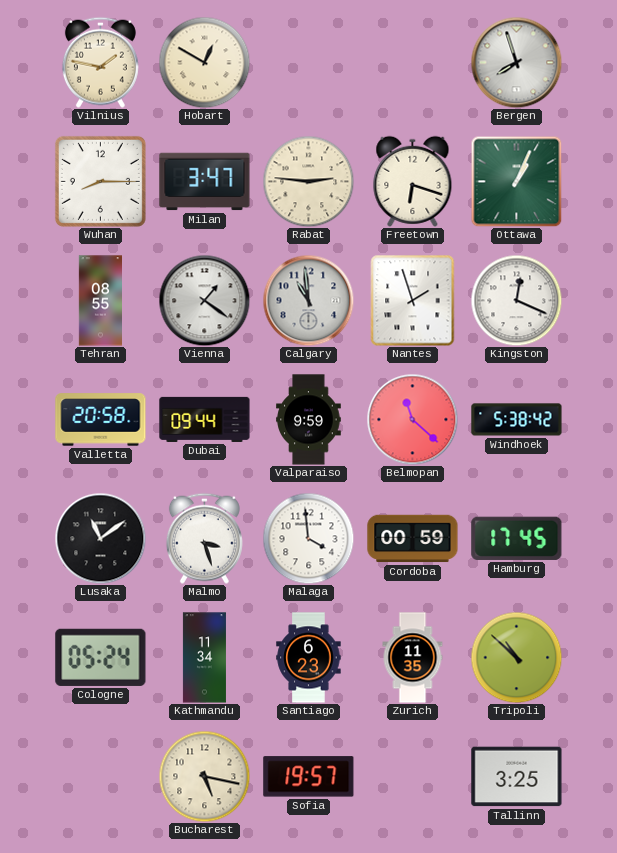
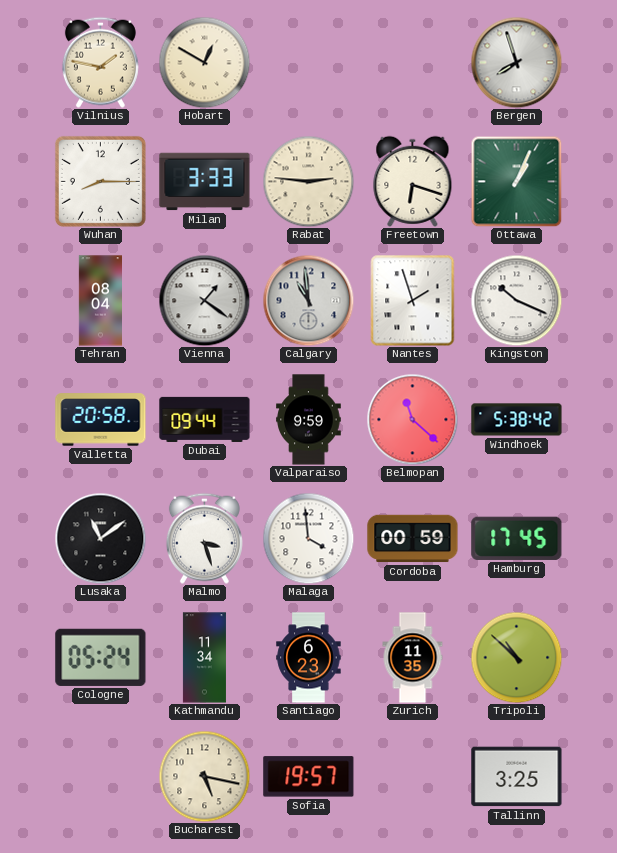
Milan: 3:47 -> 3:33 (205, 182)
Tehran: 08:55 -> 08:04 (101, 301)
Kingston: 12:19 -> 10:19 (516, 300)
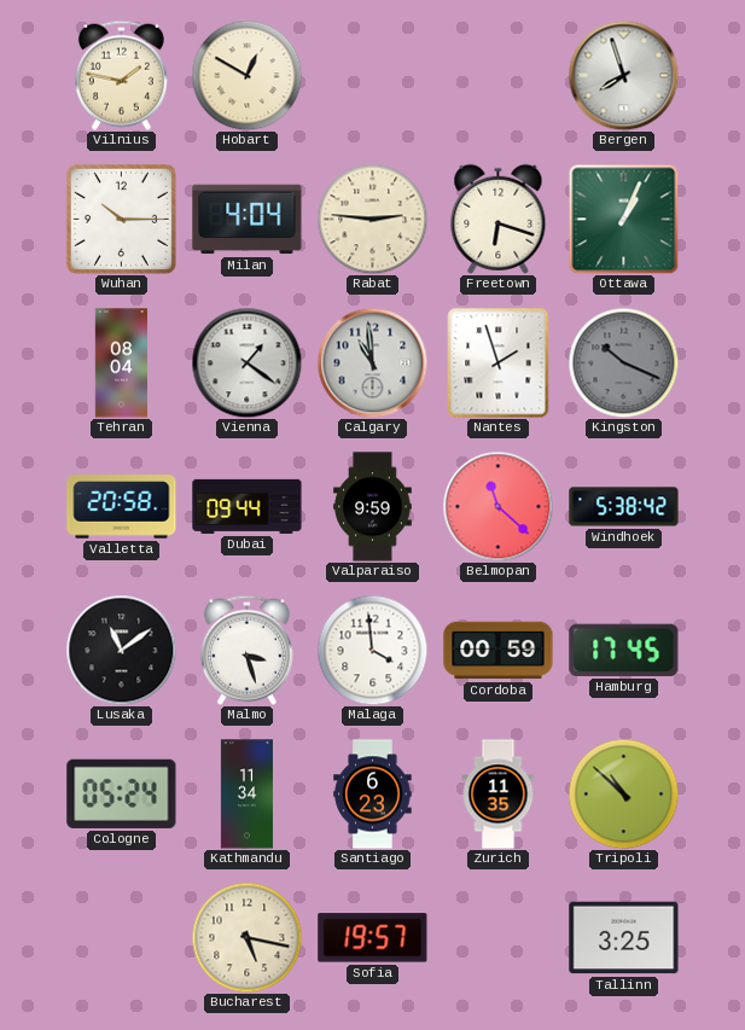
Wuhan: 8:15 -> 10:15 (121, 219)
Milan: 3:33 -> 4:04 (248, 220)
Kingston dial: white -> grey (623, 362)
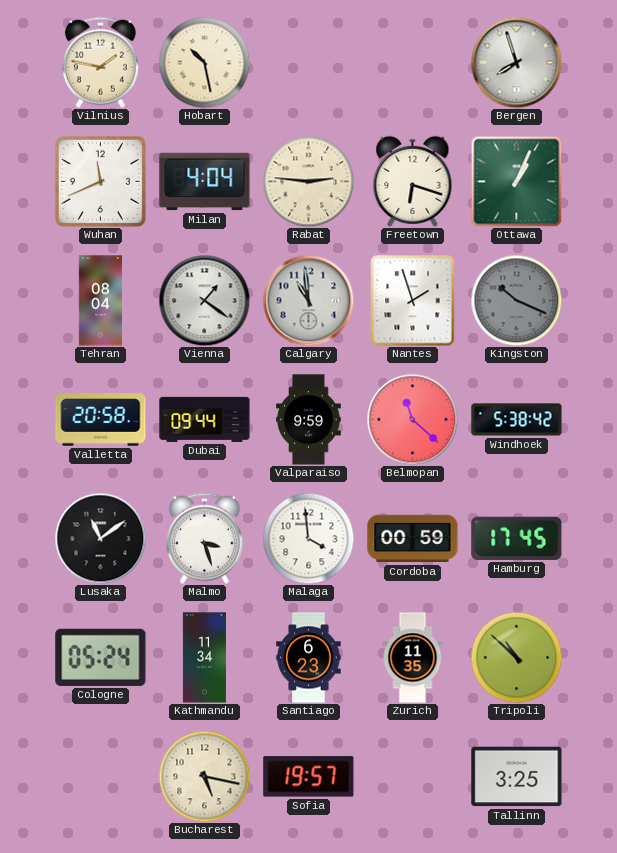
Hobart: 12:50 -> 10:28 (204, 62)
Wuhan: 10:15 -> 11:41 (100, 181)
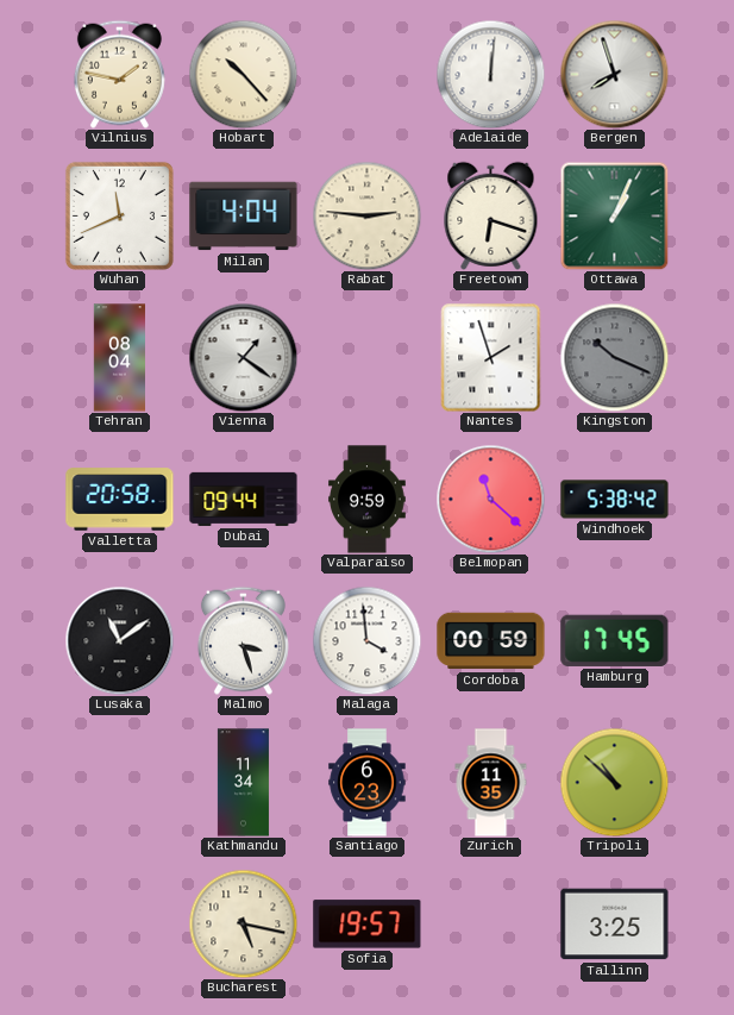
Hobart: 10:28 -> 10:23 (243, 74)
Adelaide: none -> 12:01 (490, 74)
Calgary: 10:59 -> none (308, 300)
Cologne: 05:24 -> none (101, 657)
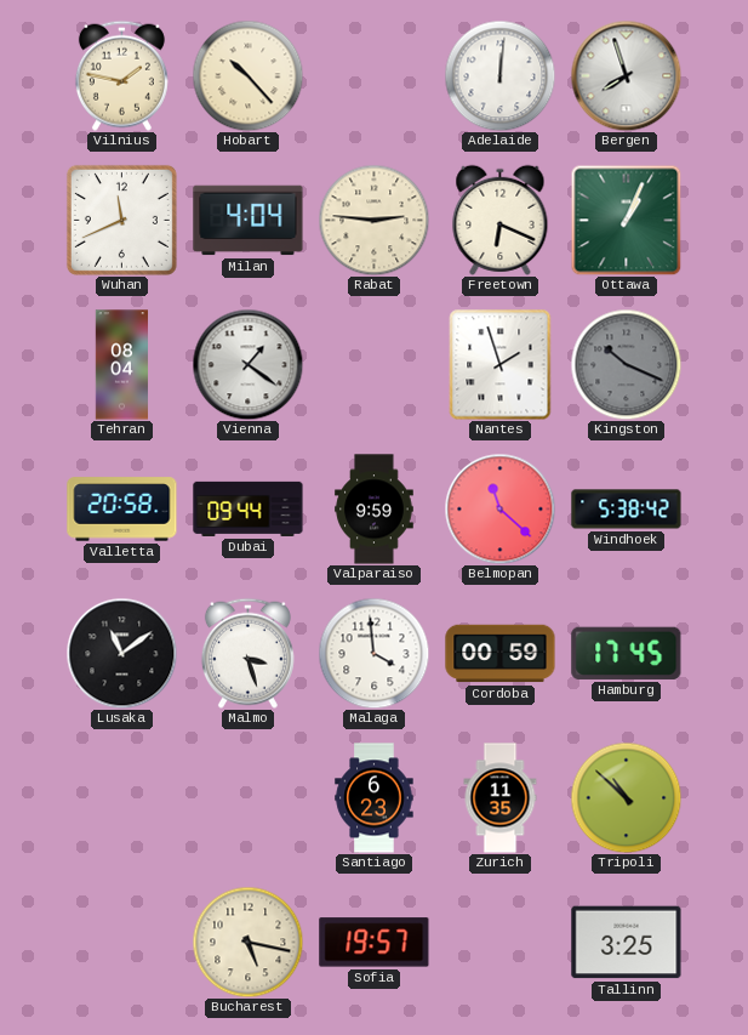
Freetown: 6:18 -> 6:19 (501, 220)
Kathmandu: 11:34 -> none (243, 783)
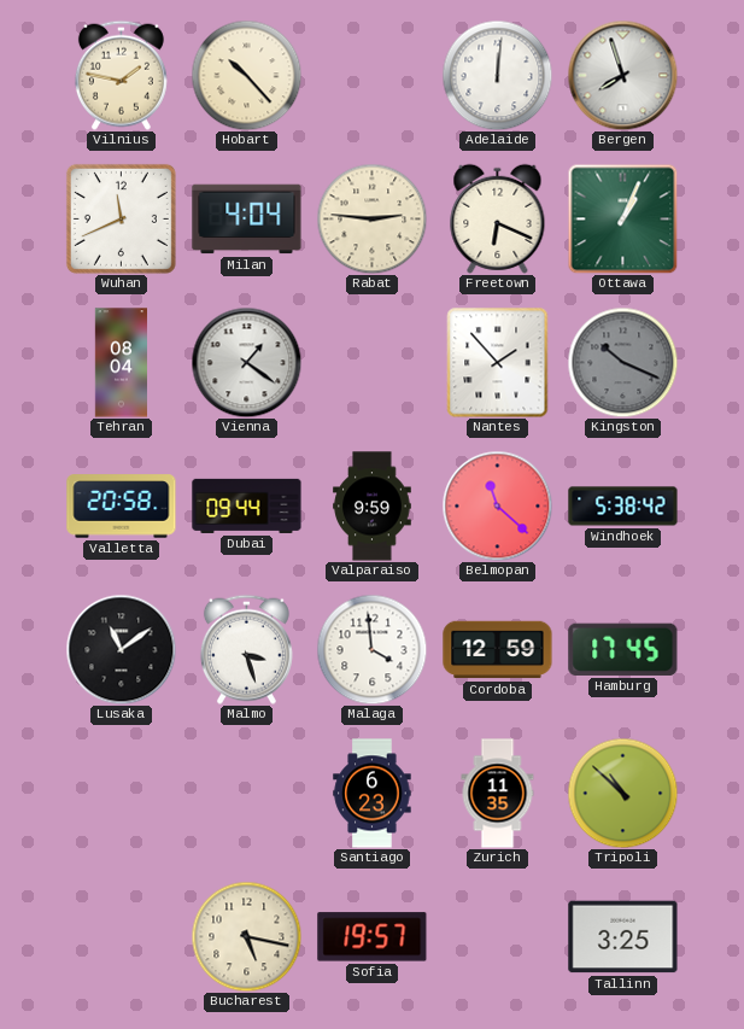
Nantes: 1:57 -> 1:53 (498, 363)
Cordoba: 00:59 -> 12:59 (498, 650)
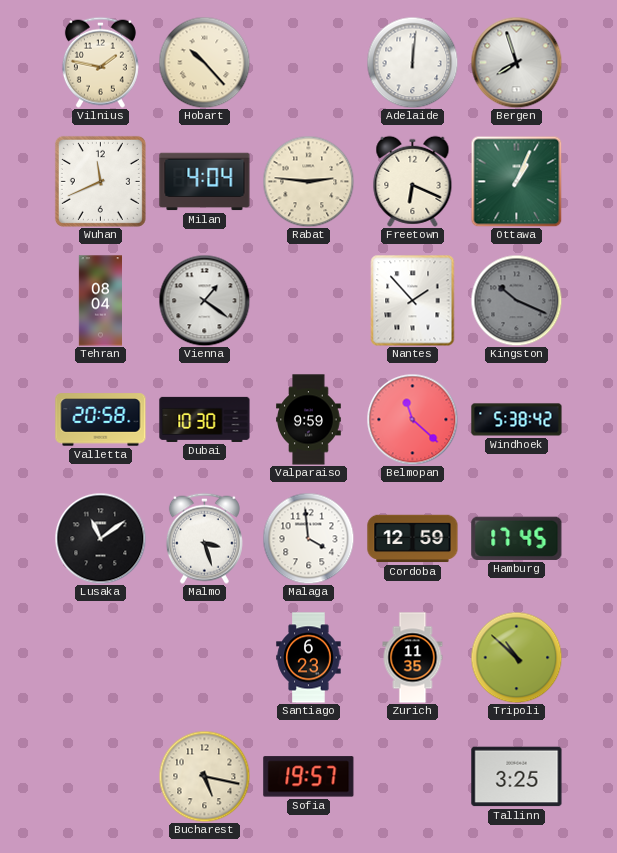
Dubai: 09:44 -> 10:30 (205, 419)
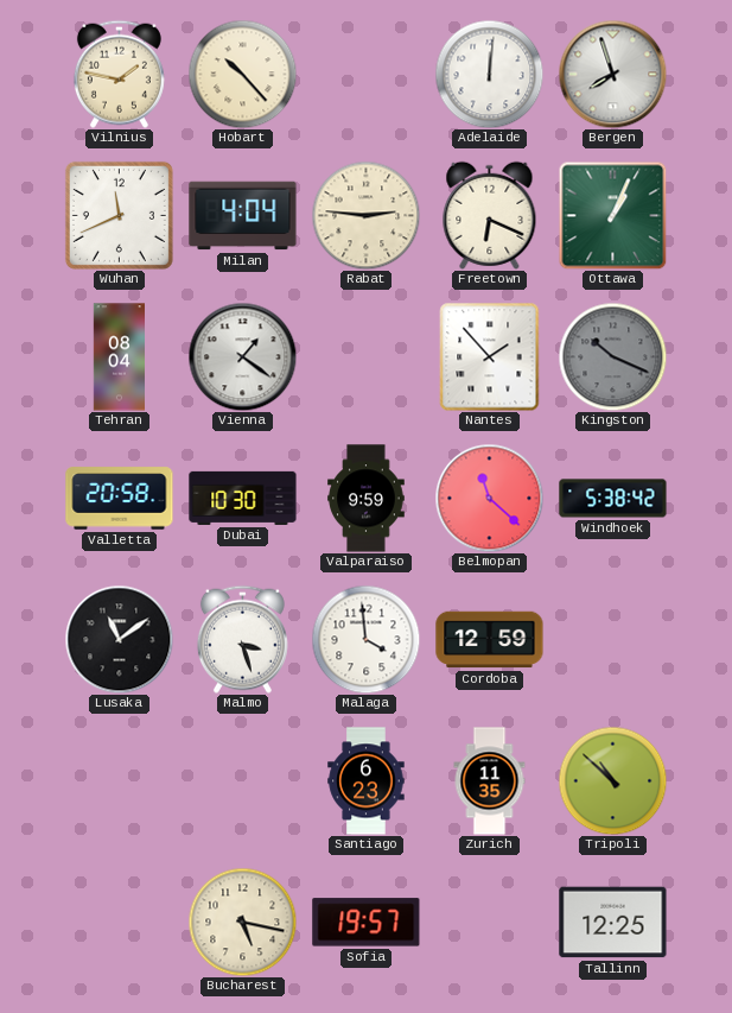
Hamburg: 17:45 -> none (517, 538)
Tallinn: 3:25 -> 12:25 (613, 923)
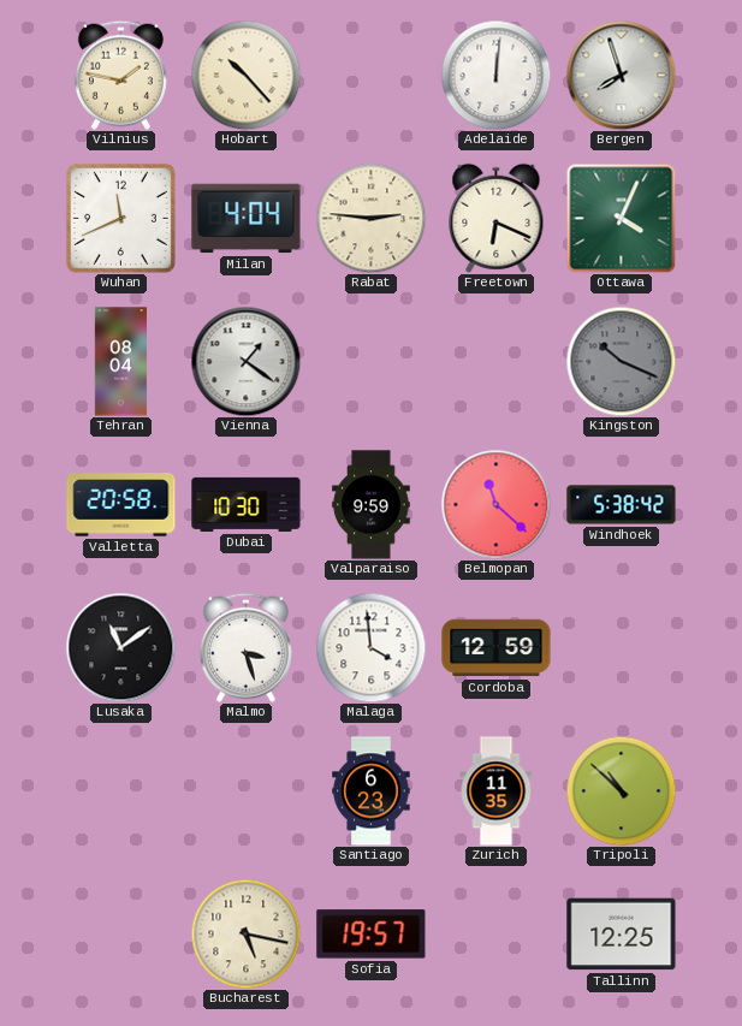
Ottawa: 1:04 -> 4:04 (621, 218)
Nantes: 1:53 -> none (490, 357)
